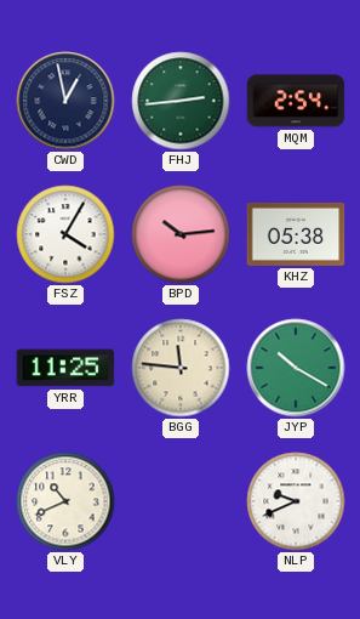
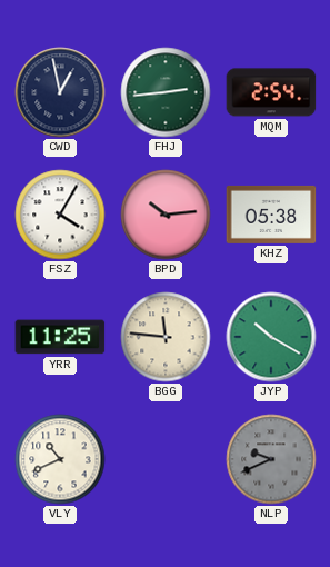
NLP dial: white -> grey (271, 459)
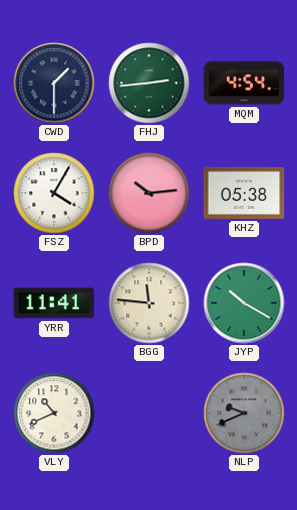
CWD: 12:58 -> 1:30 (54, 83)
MQM: 2:54 -> 4:54 (244, 83)
YRR: 11:25 -> 11:41 (54, 303)
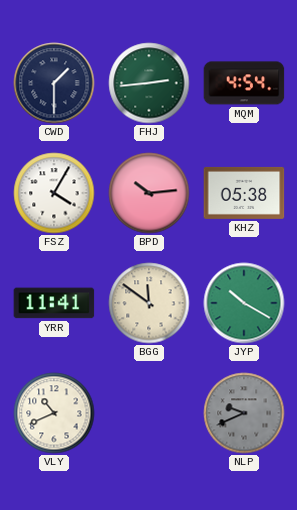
BGG: 11:46 -> 11:51 (149, 303)
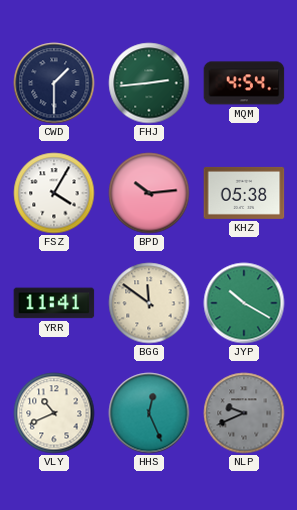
HHS: none -> 12:26 (149, 413)
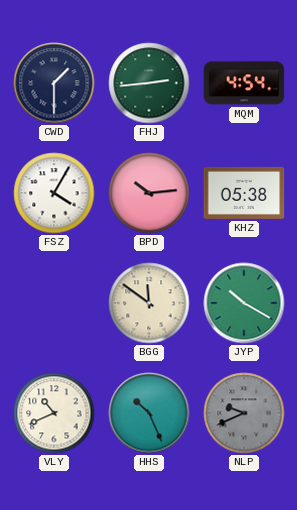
YRR: 11:41 -> none (54, 303)
HHS: 12:26 -> 10:26 (149, 413)
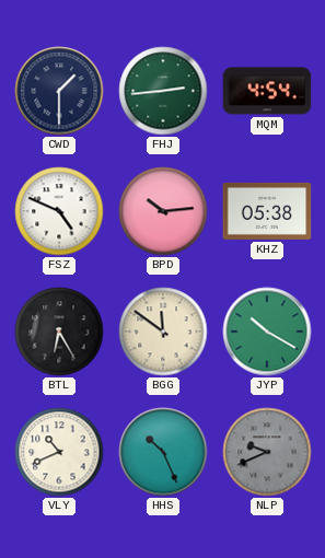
FSZ: 4:05 -> 4:49 (59, 211)
BTL: none -> 6:25 (59, 332)
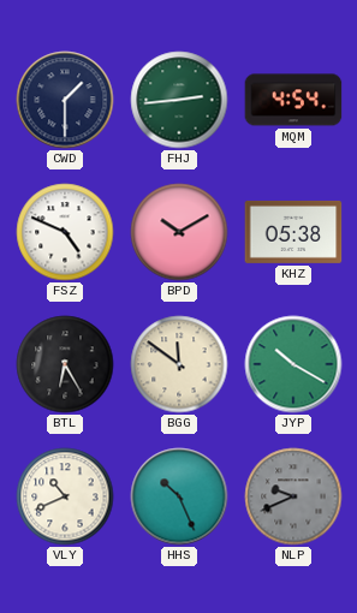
BPD: 10:14 -> 10:10 (179, 232)
